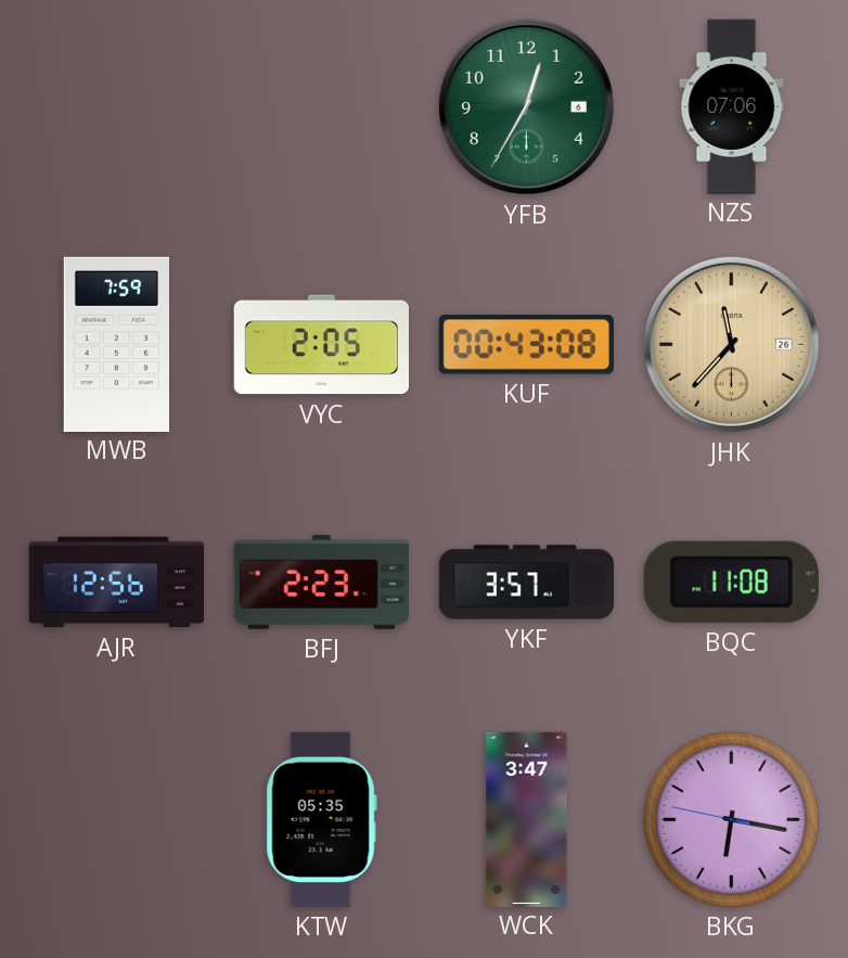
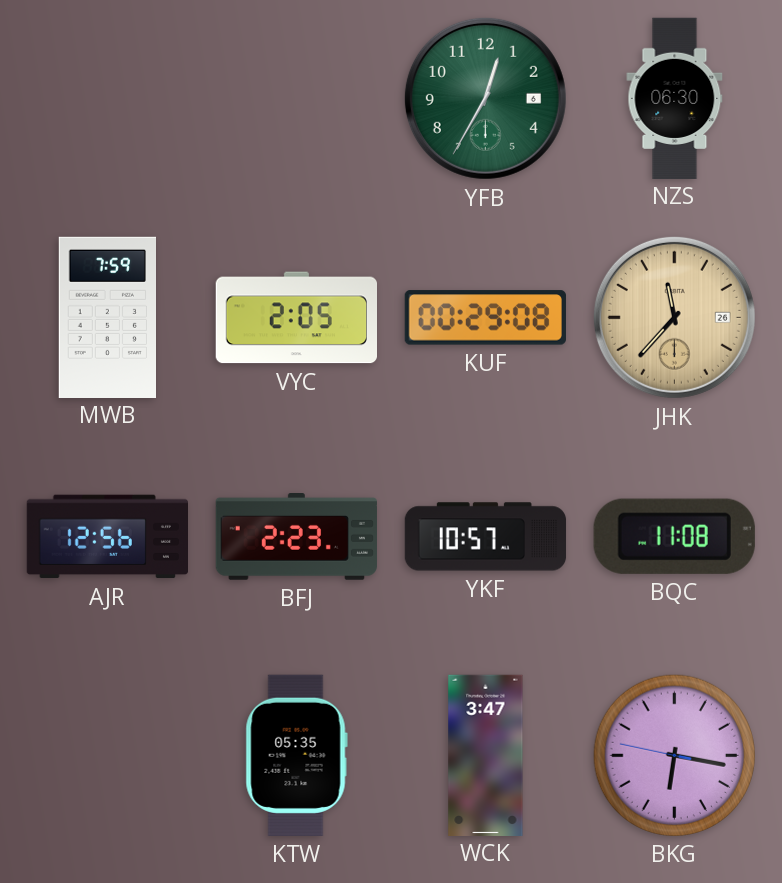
NZS: 07:06 -> 06:30 (675, 98)
KUF: 00:43 -> 00:29 (485, 318)
YKF: 3:57 -> 10:57 (486, 537)
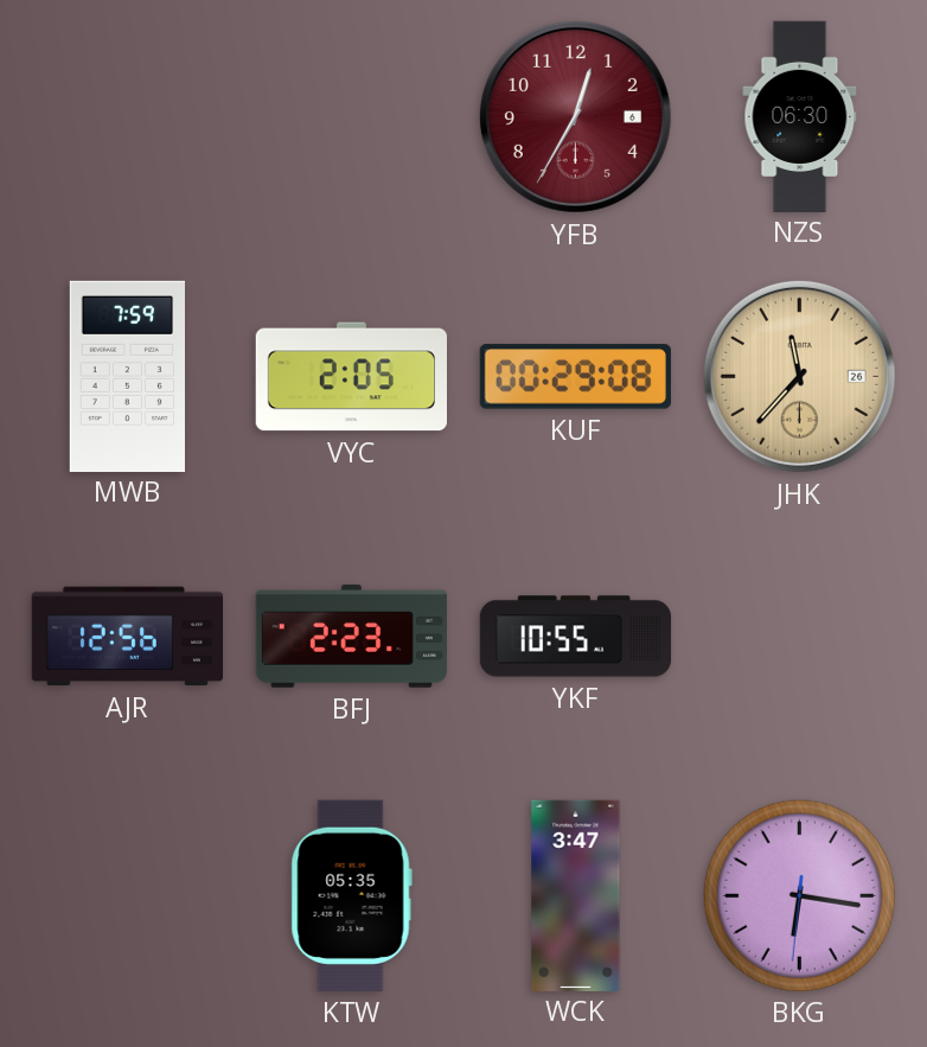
YFB dial: green -> burgundy (575, 116)
YKF: 10:57 -> 10:55 (576, 637)
BQC: 11:08 -> none (674, 536)
BKG: 6:16:47 -> 6:16:31 (799, 895)
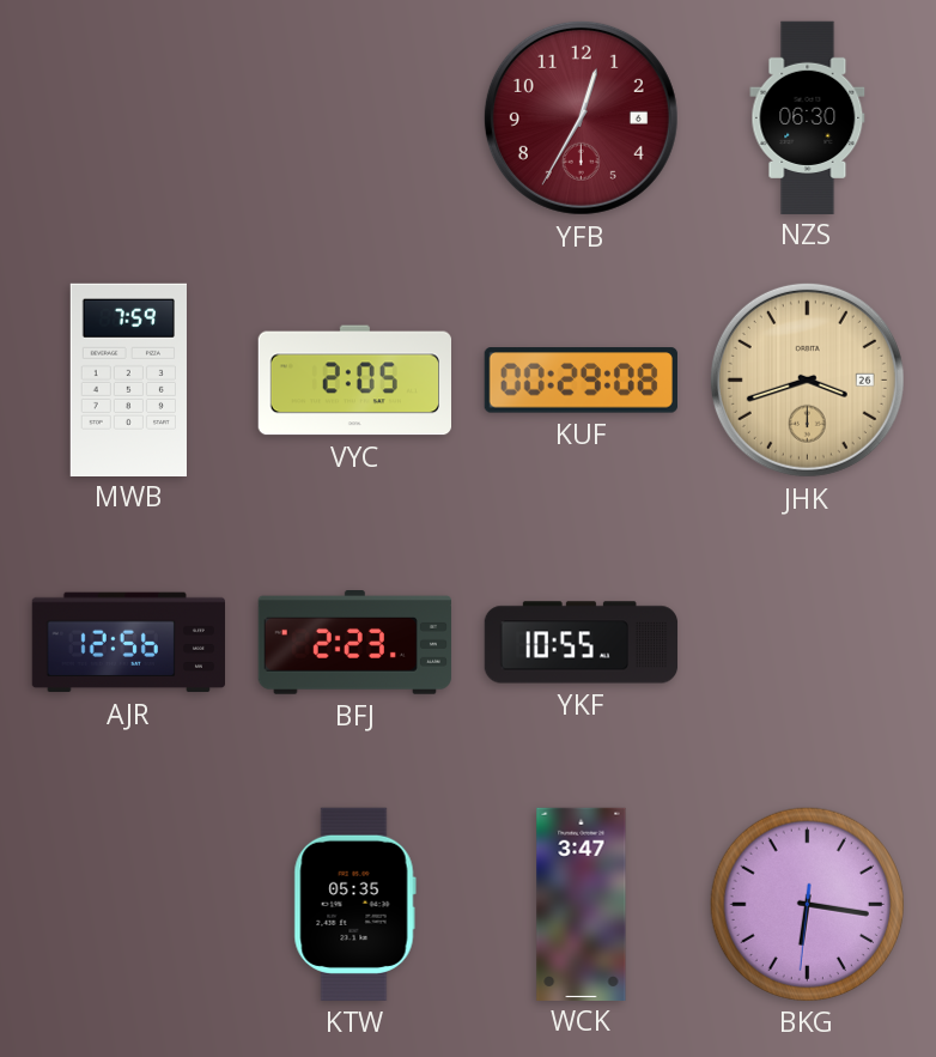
JHK: 11:37 -> 3:42 (807, 379)
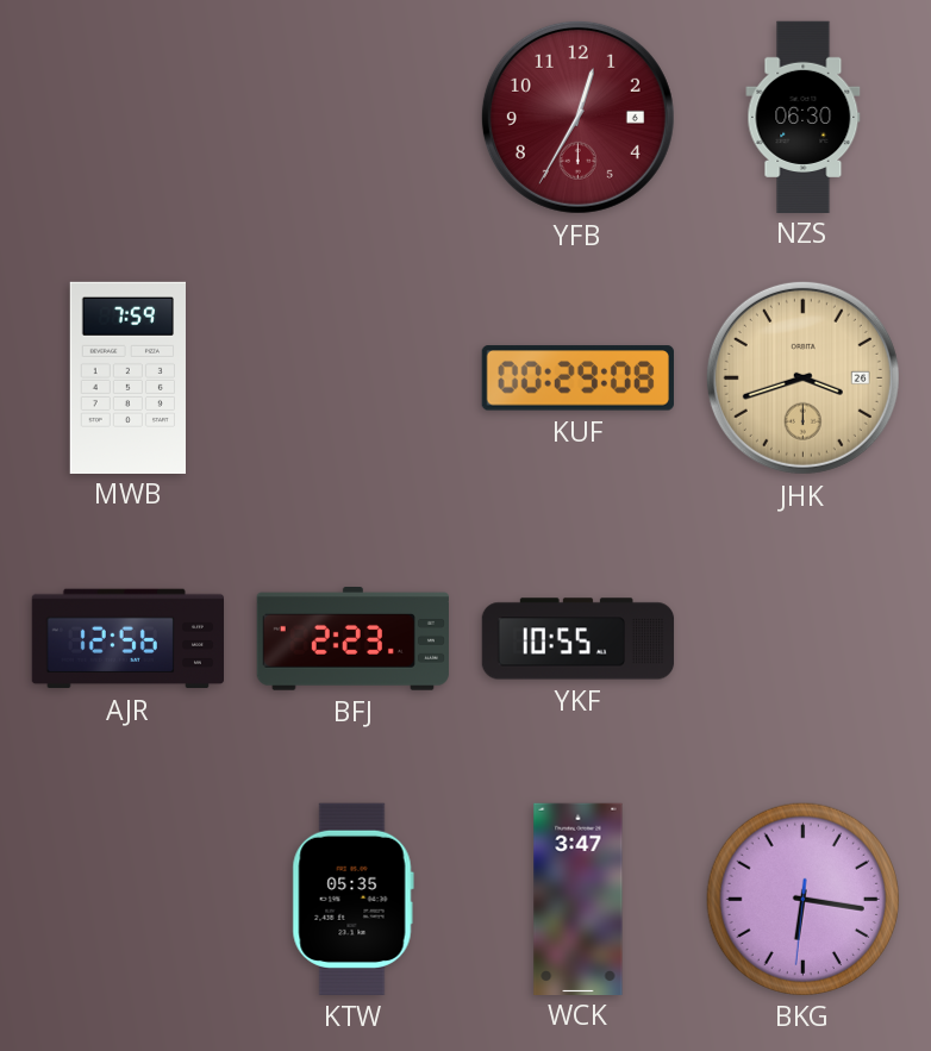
VYC: 2:05 -> none (354, 381)
